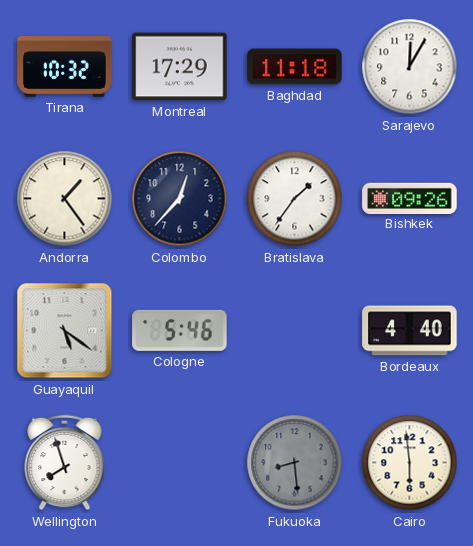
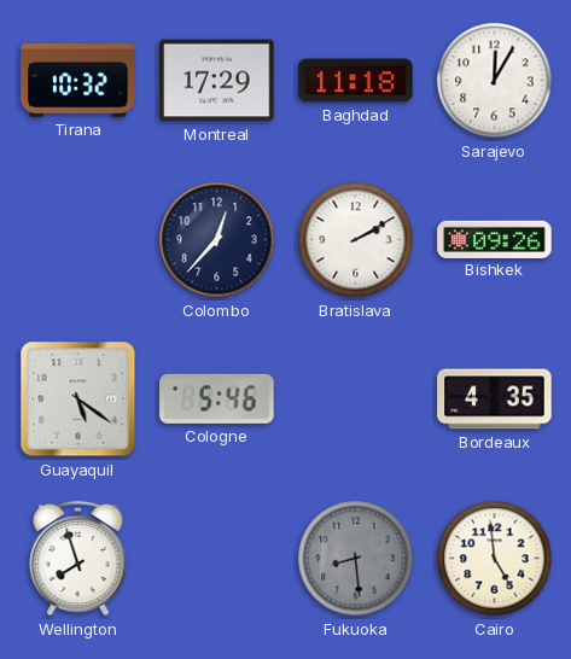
Andorra: 1:24 -> none (65, 199)
Bratislava: 1:36 -> 2:10 (356, 240)
Bordeaux: 4:40 -> 4:35 (495, 400)
Cairo: 5:59 -> 4:59 (495, 559)
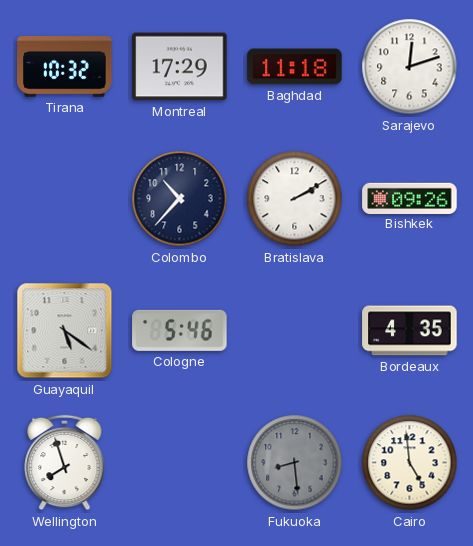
Sarajevo: 12:05 -> 12:12 (410, 67)
Colombo: 12:37 -> 10:37 (180, 199)
